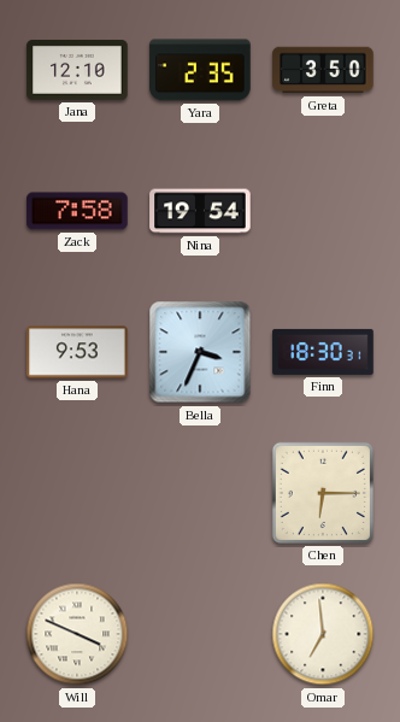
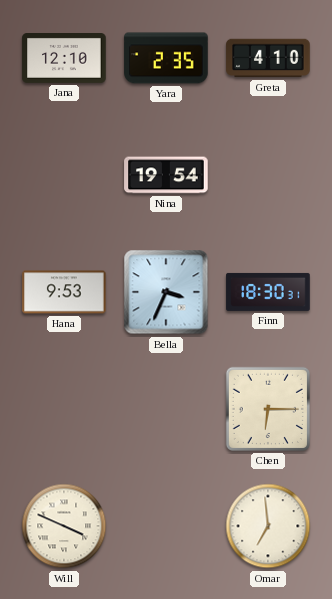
Greta: 3:50 -> 4:10 (268, 58)
Zack: 7:58 -> none (77, 211)
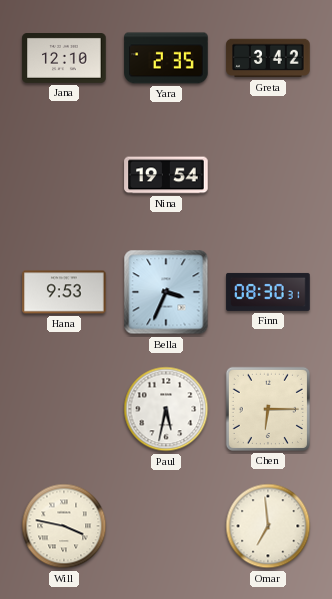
Greta: 4:10 -> 3:42 (268, 58)
Finn: 18:30 -> 08:30 (268, 292)
Paul: none -> 5:32 (166, 409)
Will: 3:49 -> 3:47 (64, 526)
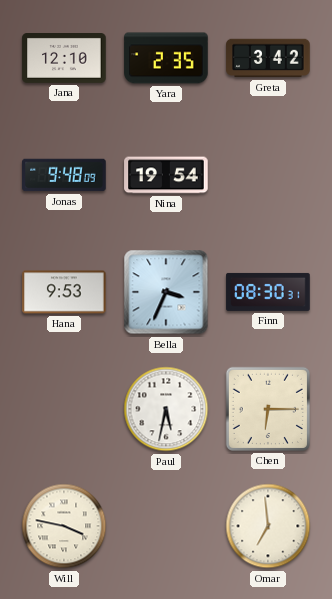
Jonas: none -> 9:48 (64, 175)
